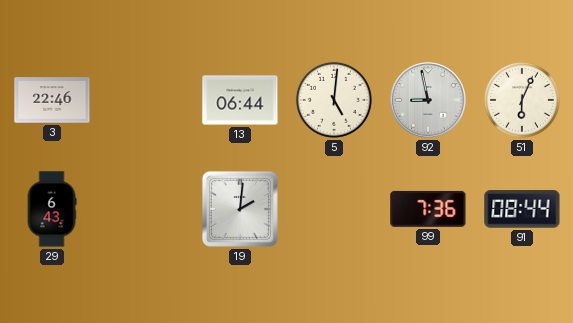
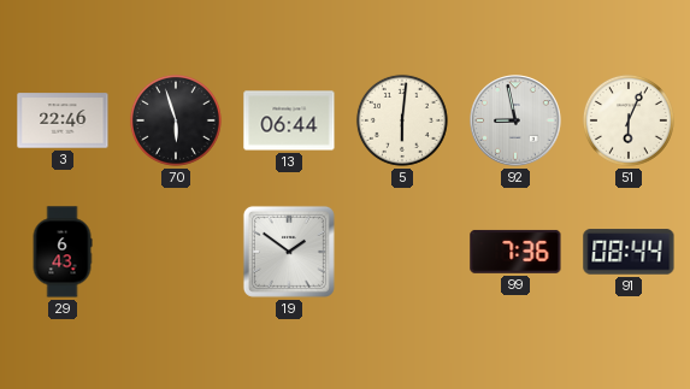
70: none -> 5:57 (176, 120)
5: 5:01 -> 6:01 (402, 120)
19: 2:01 -> 1:51 (289, 252)
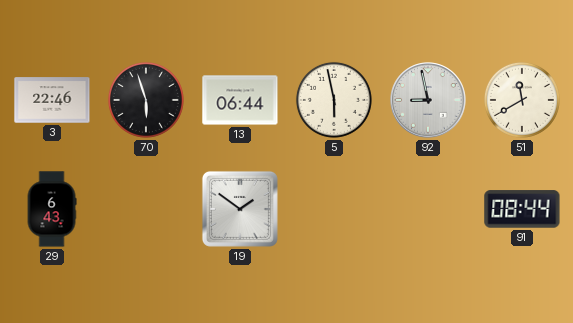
5: 6:01 -> 5:58 (334, 100)
51: 6:04 -> 11:40 (522, 100)
99: 7:36 -> none (515, 252)
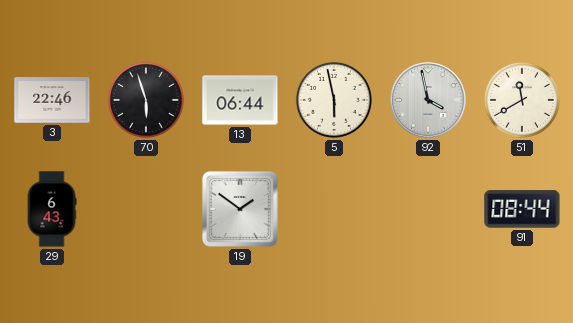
92: 8:58 -> 3:58 (428, 100)
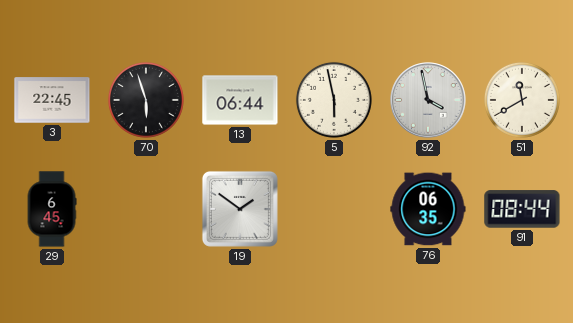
3: 22:46 -> 22:45 (52, 100)
29: 6:43 -> 6:45 (52, 209)
76: none -> 06:35 (428, 209)
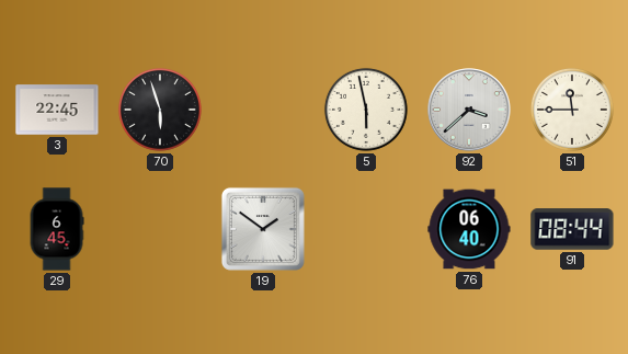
13: 06:44 -> none (240, 100)
92: 3:58 -> 3:38 (469, 110)
51: 11:40 -> 11:45 (572, 110)
76: 06:35 -> 06:40 (469, 229)
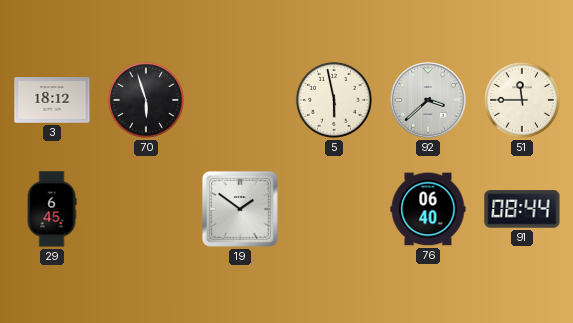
3: 22:45 -> 18:12 (52, 100)
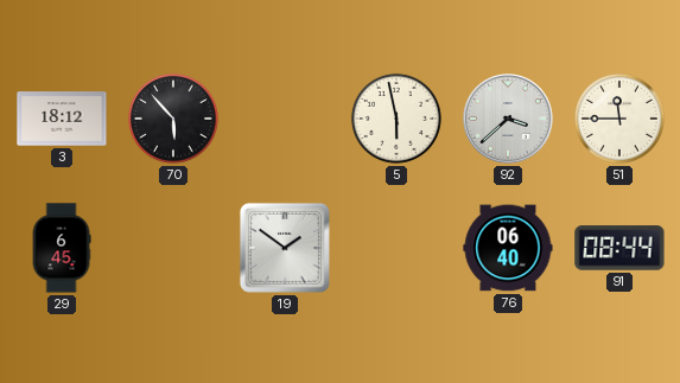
70: 5:57 -> 5:53 (173, 119)
